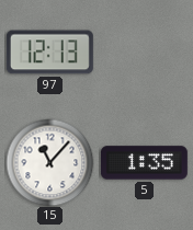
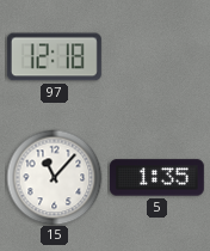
97: 12:13 -> 12:18 (54, 57)
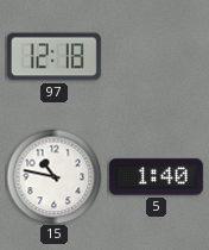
15: 11:07 -> 10:47 (53, 176)
5: 1:35 -> 1:40 (156, 177)
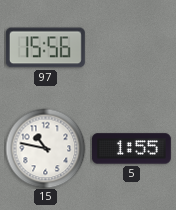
97: 12:18 -> 15:56 (45, 48)
5: 1:40 -> 1:55 (131, 149)
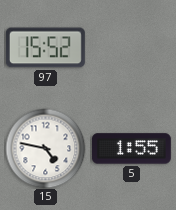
97: 15:56 -> 15:52 (45, 48)
15: 10:47 -> 4:47 (45, 148)
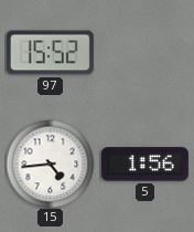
15: 4:47 -> 4:44 (50, 164)
5: 1:55 -> 1:56 (144, 165)
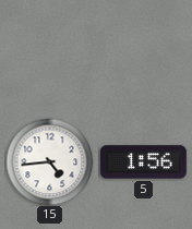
97: 15:52 -> none (50, 53)
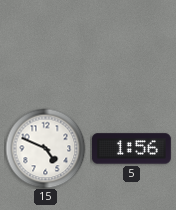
15: 4:44 -> 4:49 (45, 148)
